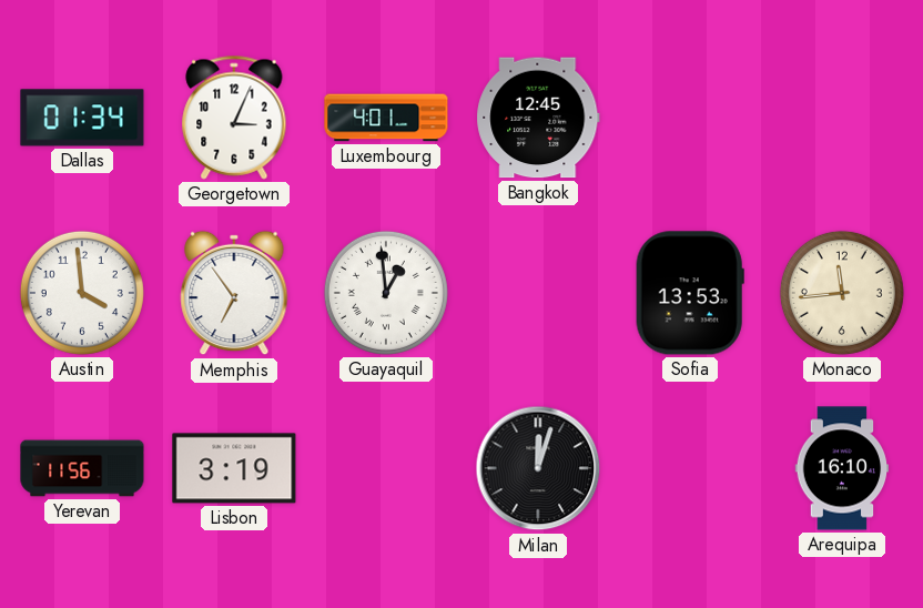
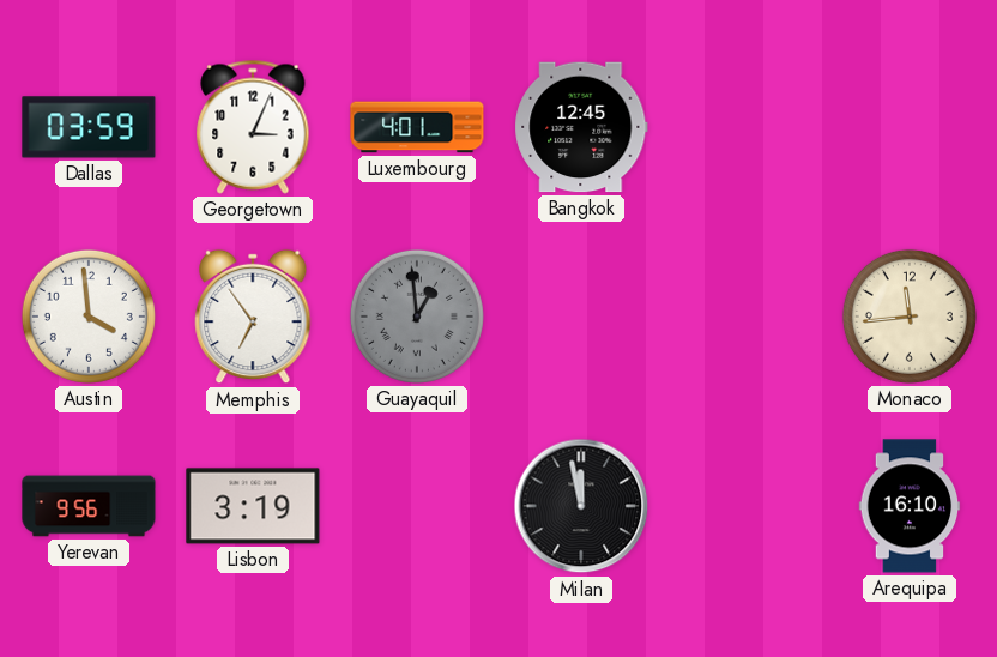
Dallas: 01:34 -> 03:59 (89, 127)
Guayaquil dial: white -> grey (417, 317)
Sofia: 13:53 -> none (690, 293)
Yerevan: 11:56 -> 9:56 (89, 506)
Milan: 12:03 -> 11:58 (581, 506)
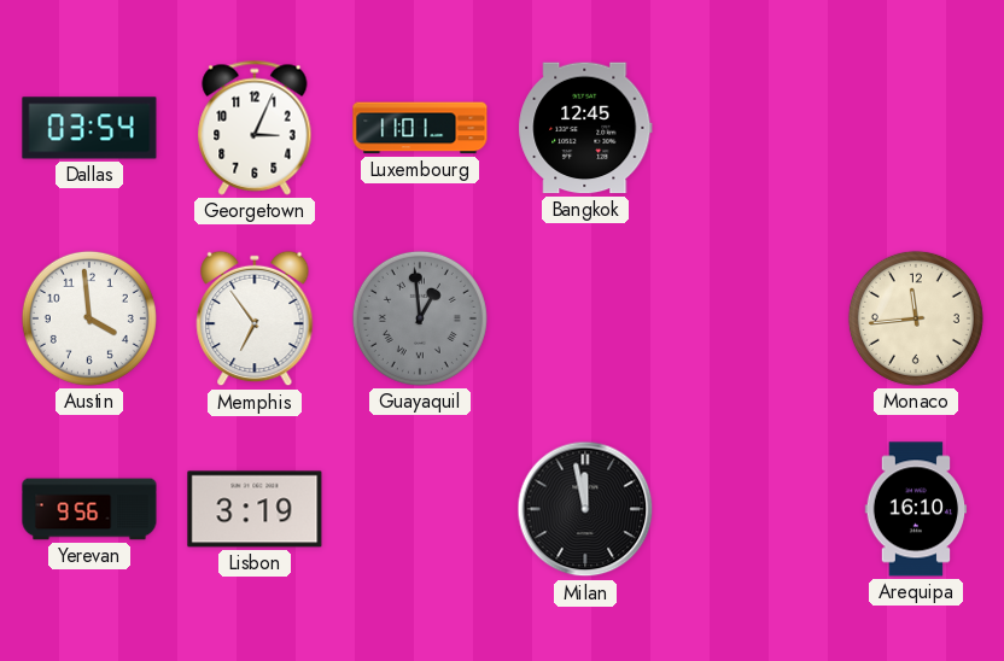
Dallas: 03:59 -> 03:54 (89, 128)
Luxembourg: 4:01 -> 11:01 (420, 128)
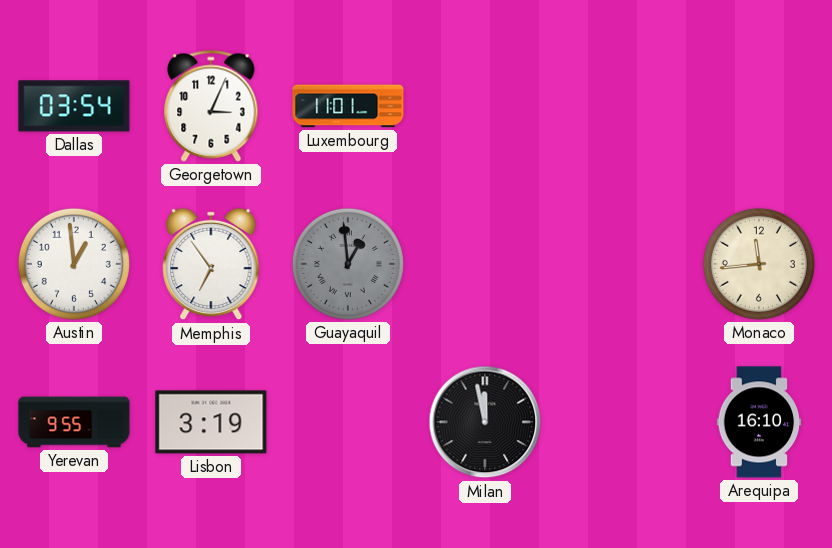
Bangkok: 12:45 -> none (585, 128)
Austin: 3:59 -> 12:59 (74, 264)
Yerevan: 9:56 -> 9:55 (74, 422)
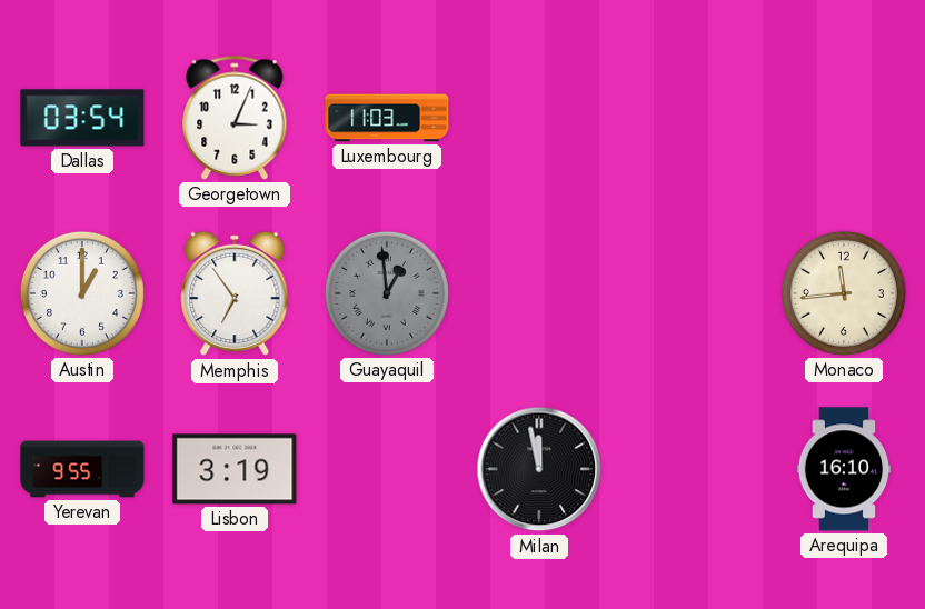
Luxembourg: 11:01 -> 11:03 (387, 118)
Austin: 12:59 -> 1:00 (82, 293)
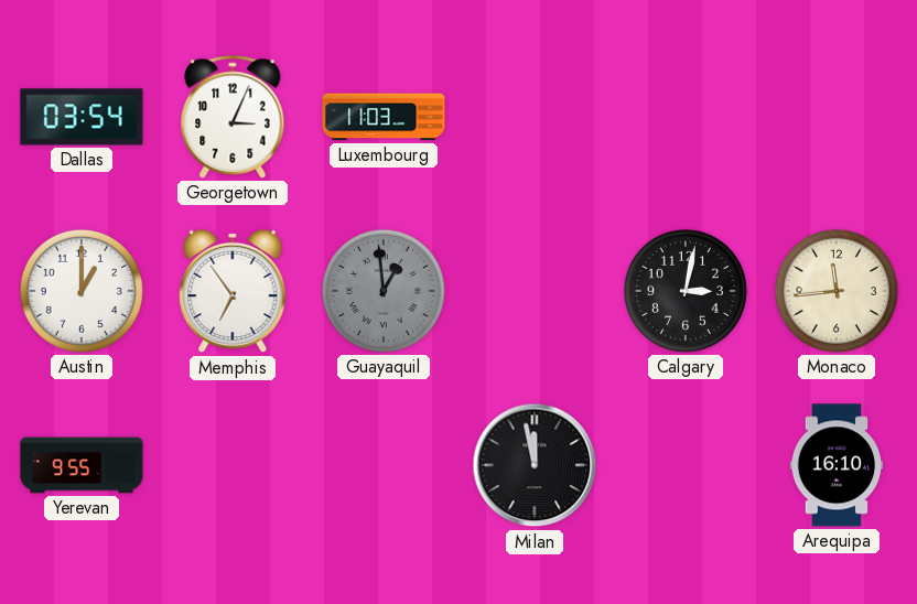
Calgary: none -> 3:02 (686, 291)
Lisbon: 3:19 -> none (235, 469)
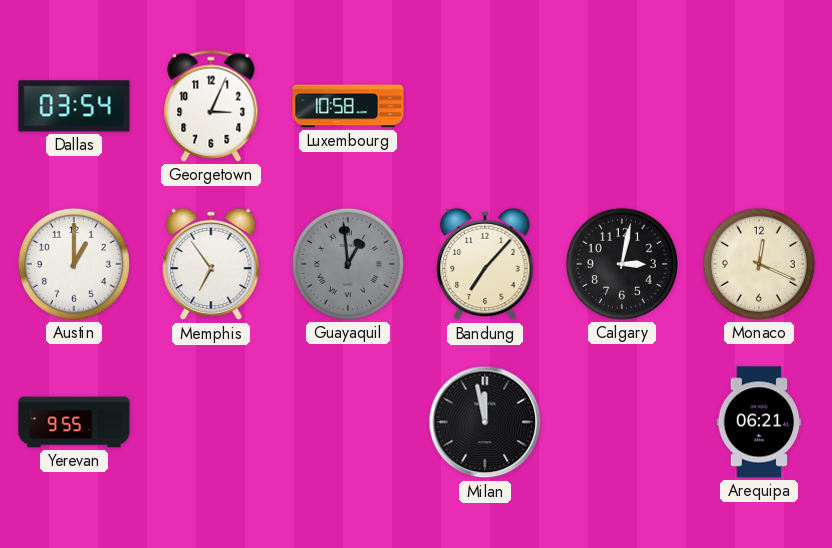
Luxembourg: 11:03 -> 10:58 (348, 106)
Bandung: none -> 7:07 (485, 264)
Monaco: 11:44 -> 12:19 (759, 264)
Arequipa: 16:10 -> 06:21 (759, 422)
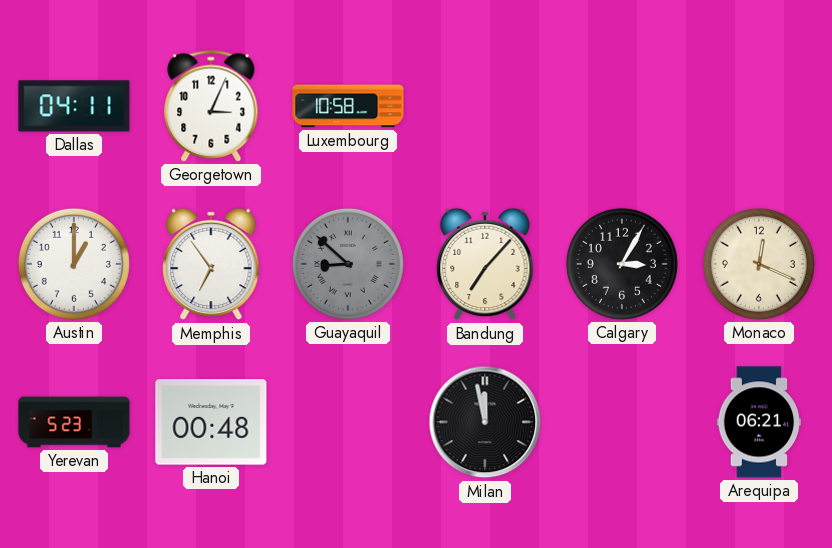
Dallas: 03:54 -> 04:11 (74, 106)
Guayaquil: 12:59 -> 8:52 (348, 264)
Calgary: 3:02 -> 3:05 (622, 264)
Yerevan: 9:55 -> 5:23 (74, 422)
Hanoi: none -> 00:48 (211, 422)
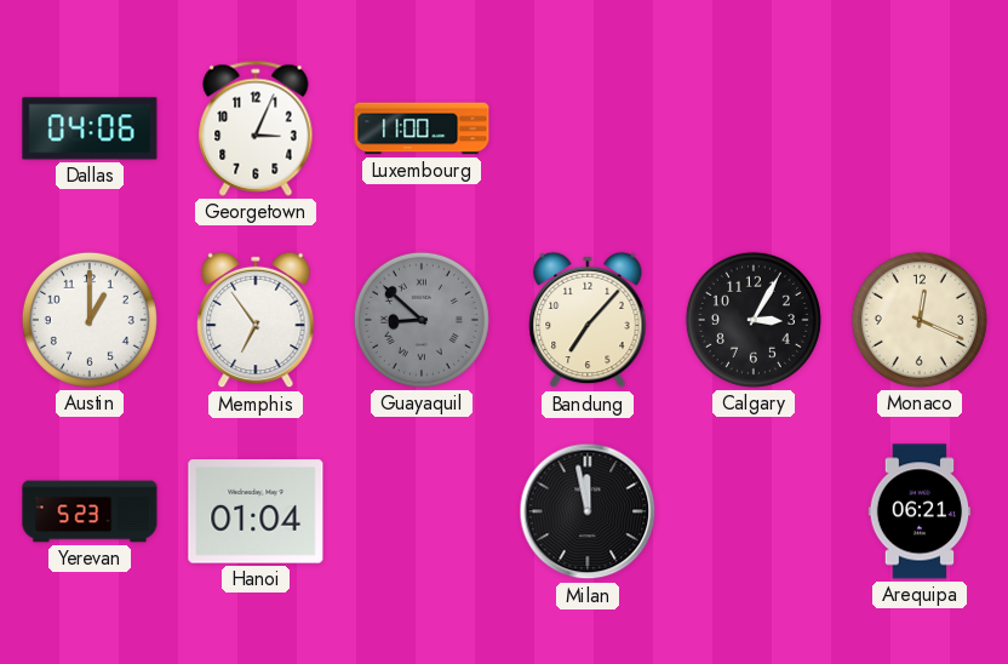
Dallas: 04:11 -> 04:06 (90, 128)
Luxembourg: 10:58 -> 11:00 (422, 128)
Hanoi: 00:48 -> 01:04 (256, 511)
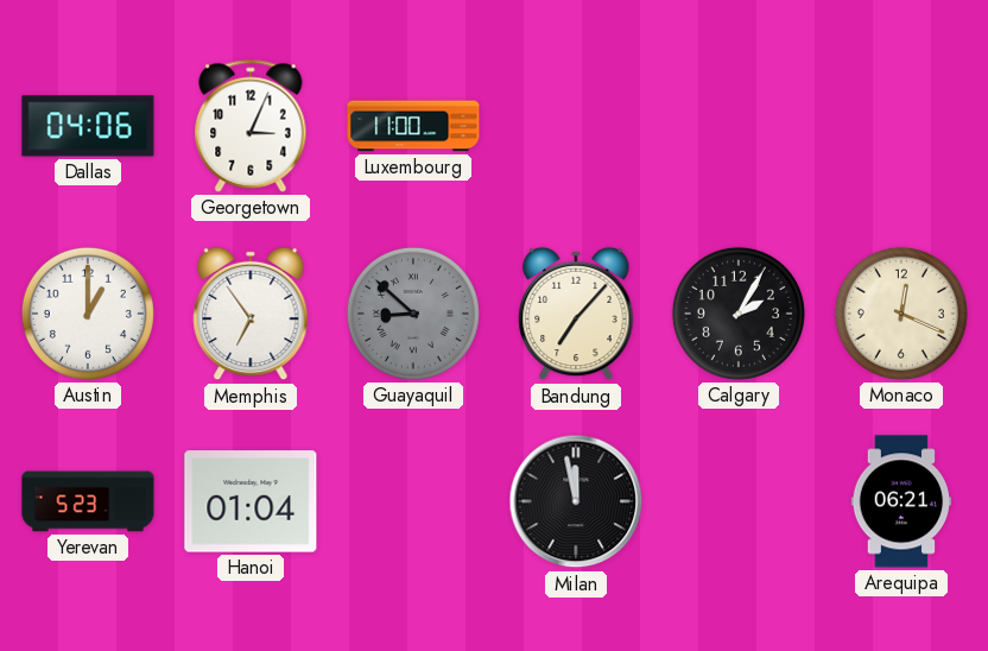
Calgary: 3:05 -> 2:05 (739, 314)
